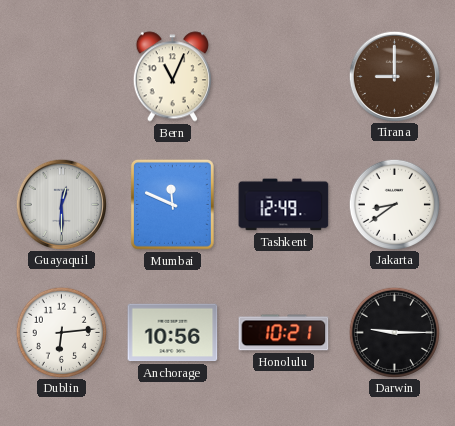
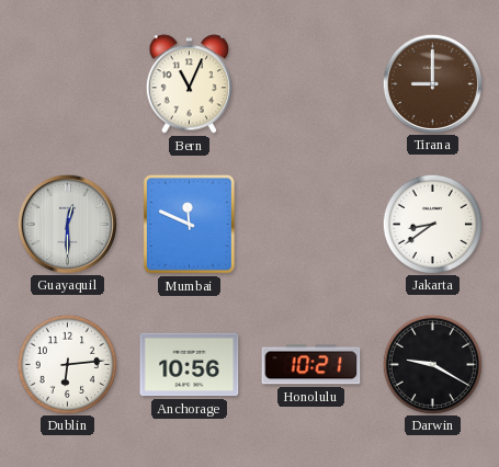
Tashkent: 12:49 -> none (284, 205)
Darwin: 9:15 -> 9:20 (432, 364)
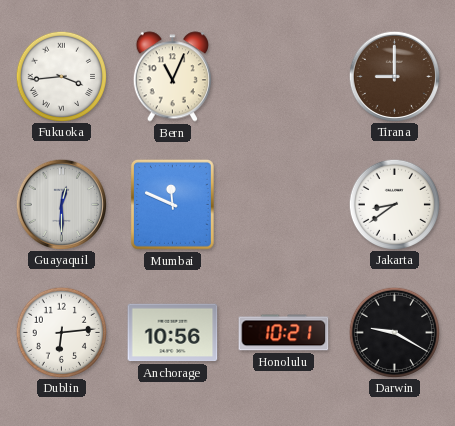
Fukuoka: none -> 3:44 (61, 76)
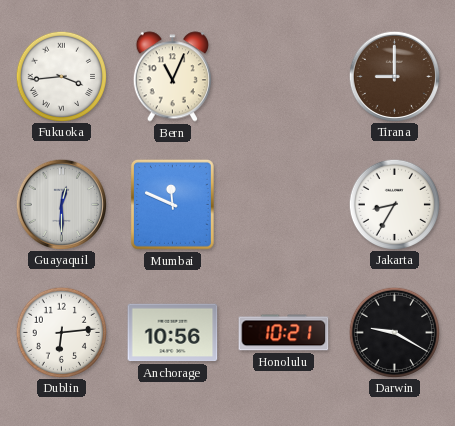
Jakarta: 8:39 -> 8:35 (394, 204)
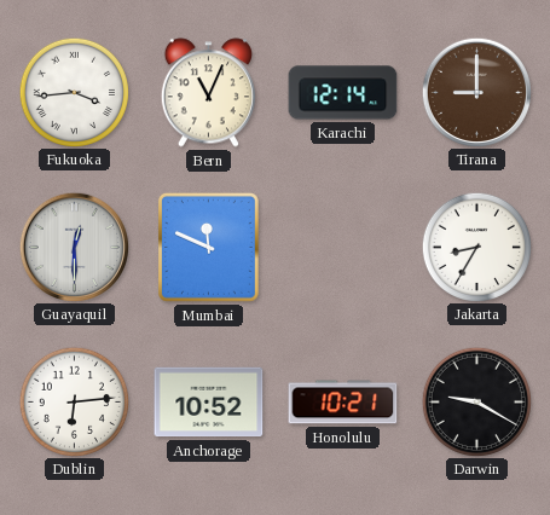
Karachi: none -> 12:14 (343, 93)
Anchorage: 10:56 -> 10:52 (209, 403)
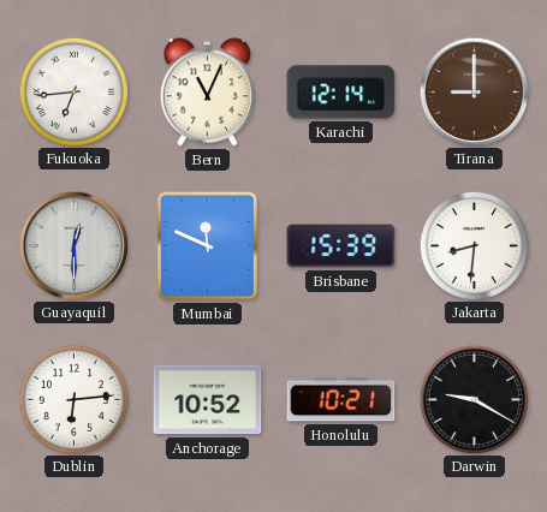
Fukuoka: 3:44 -> 6:44 (73, 91)
Brisbane: none -> 15:39 (341, 246)
Jakarta: 8:35 -> 8:31 (474, 245)
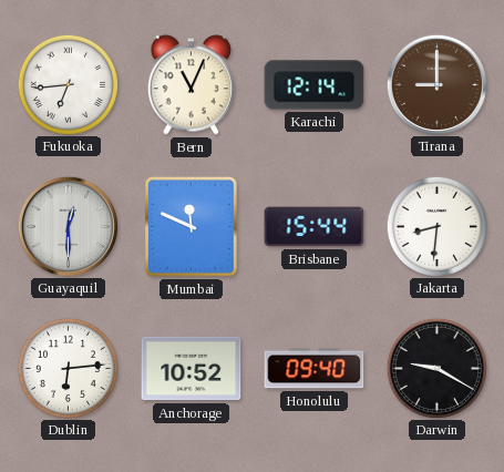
Brisbane: 15:39 -> 15:44 (315, 227)
Honolulu: 10:21 -> 09:40 (315, 369)
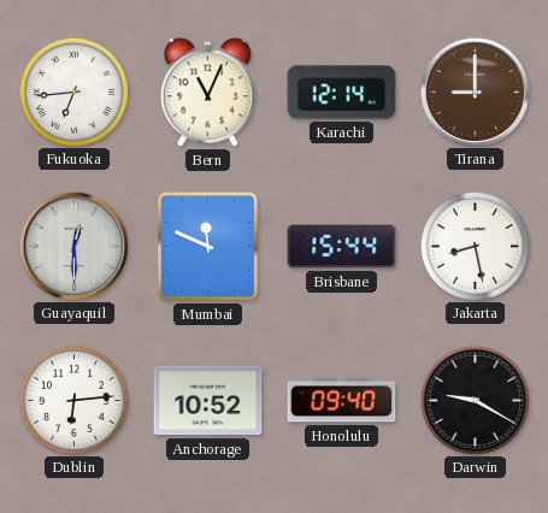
Jakarta: 8:31 -> 8:28 (475, 246)
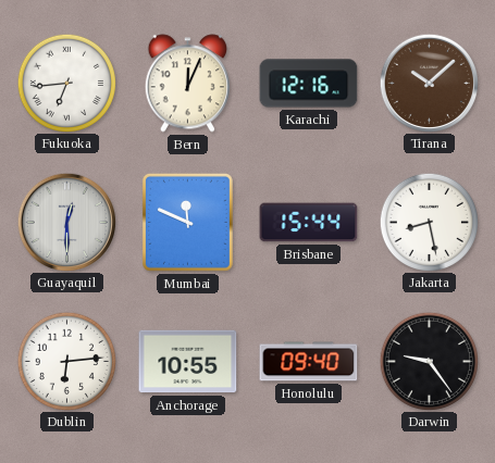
Bern: 11:04 -> 12:04 (187, 84)
Karachi: 12:14 -> 12:16 (309, 84)
Tirana: 9:00 -> 10:08 (429, 83)
Anchorage: 10:52 -> 10:55 (188, 362)
Darwin: 9:20 -> 9:24 (429, 361)
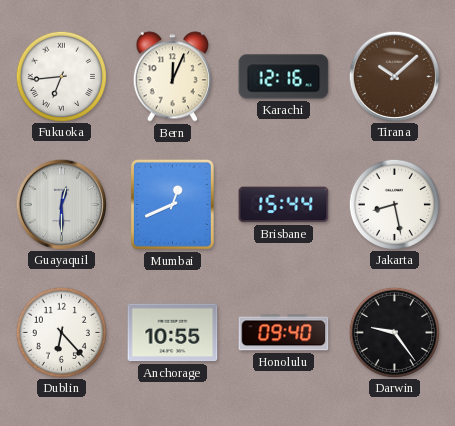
Mumbai: 11:49 -> 12:41 (172, 204)
Dublin: 6:14 -> 6:23 (61, 332)
